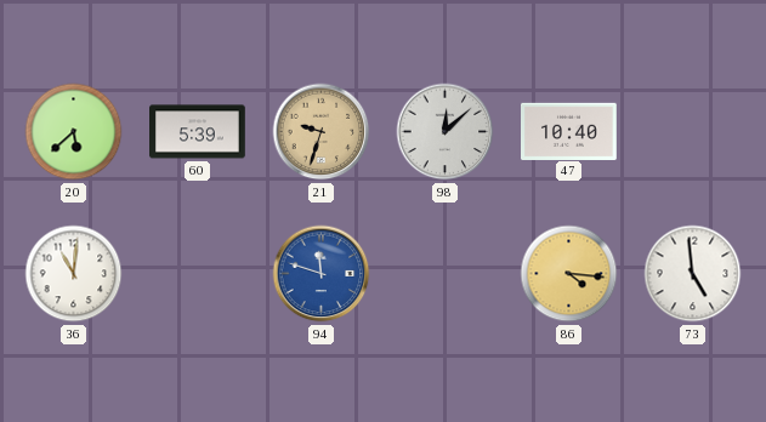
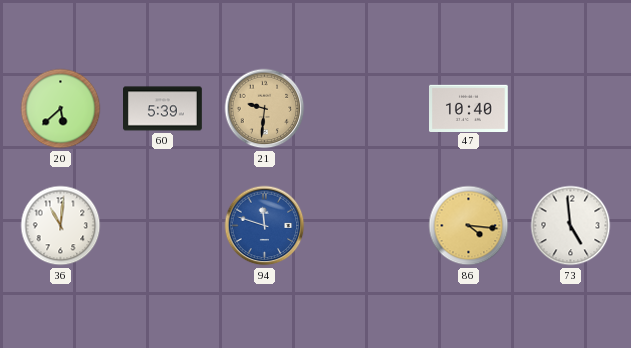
21: 9:33 -> 9:31 (265, 109)
98: 12:08 -> none (446, 132)
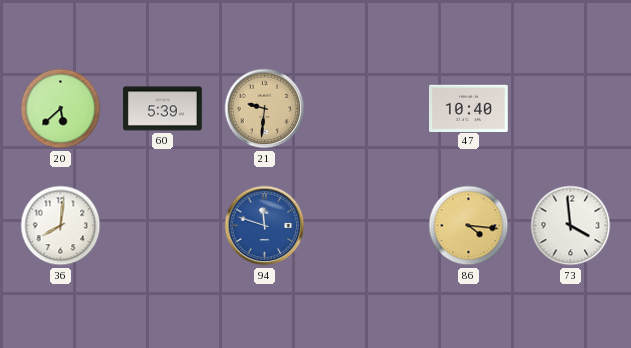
36: 11:01 -> 8:01 (61, 226)
73: 4:59 -> 3:59 (571, 226)
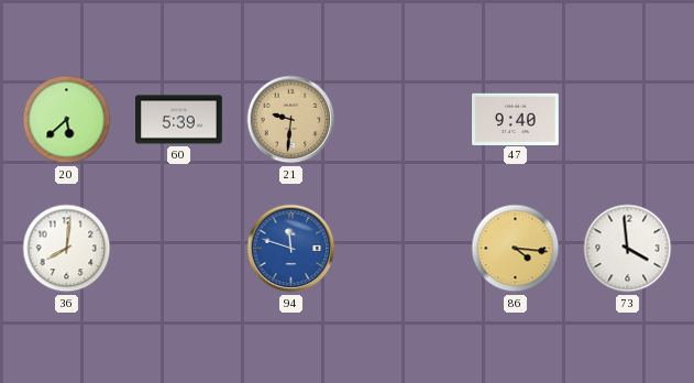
47: 10:40 -> 9:40 (516, 119)
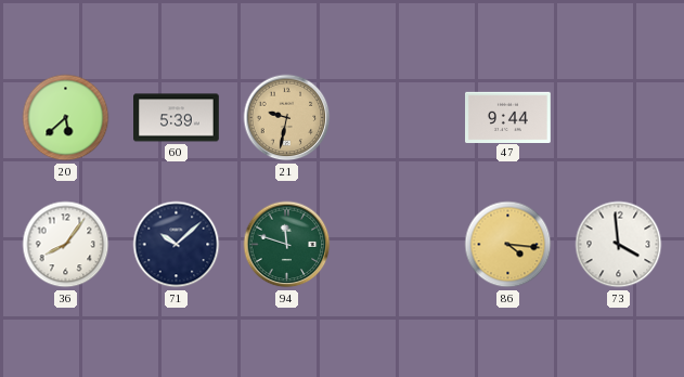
21: 9:31 -> 9:32 (287, 118)
47: 9:40 -> 9:44 (508, 117)
36: 8:01 -> 8:06 (66, 245)
71: none -> 10:08 (177, 245)
94 dial: blue -> green (287, 245)
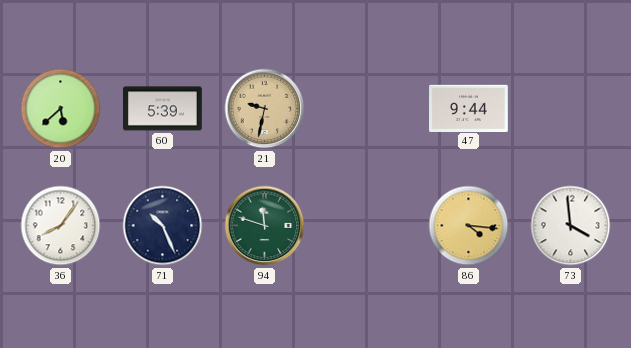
71: 10:08 -> 10:26 (163, 226)
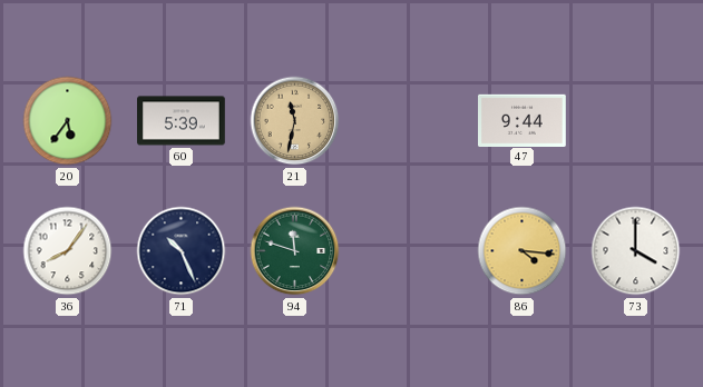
20: 5:38 -> 5:36 (68, 121)
21: 9:32 -> 11:32 (295, 121)
73: 3:59 -> 4:00 (636, 251)
